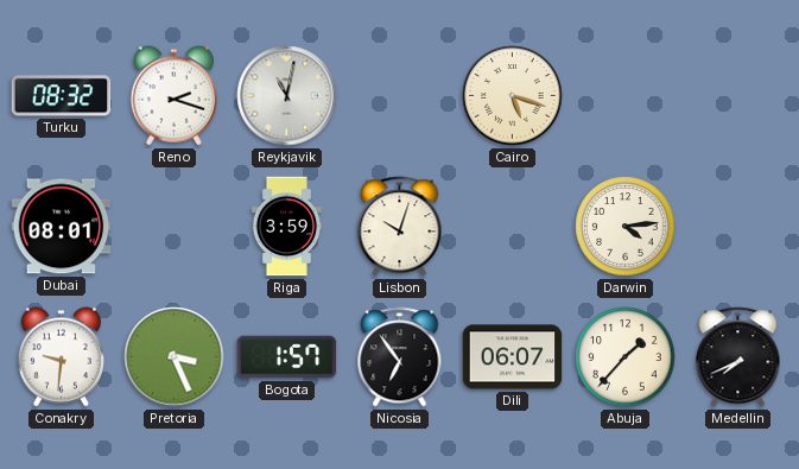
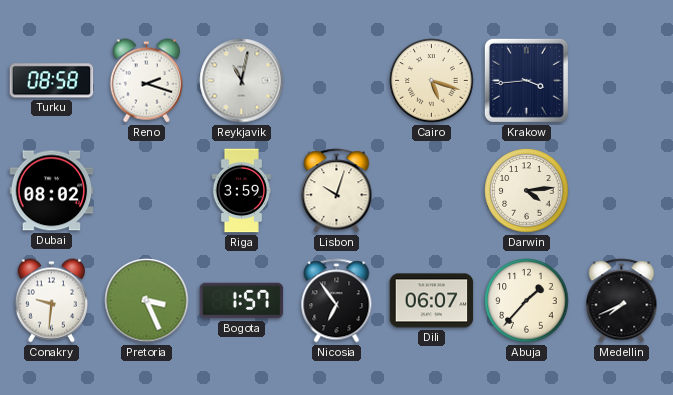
Turku: 08:32 -> 08:58 (52, 81)
Krakow: none -> 3:44 (526, 80)
Dubai: 08:01 -> 08:02 (52, 191)
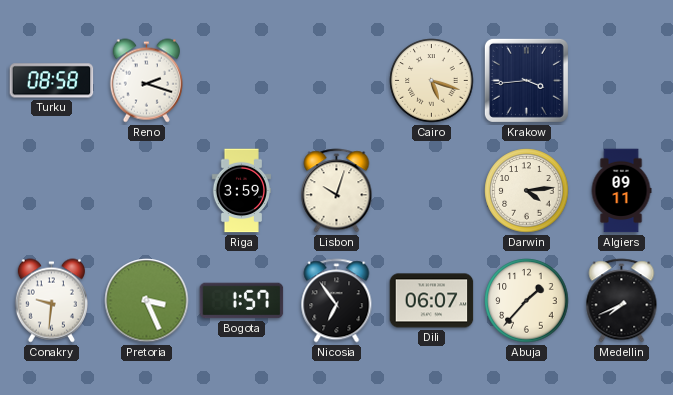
Reykjavik: 11:02 -> none (242, 81)
Dubai: 08:02 -> none (52, 191)
Algiers: none -> 09:11 (621, 191)
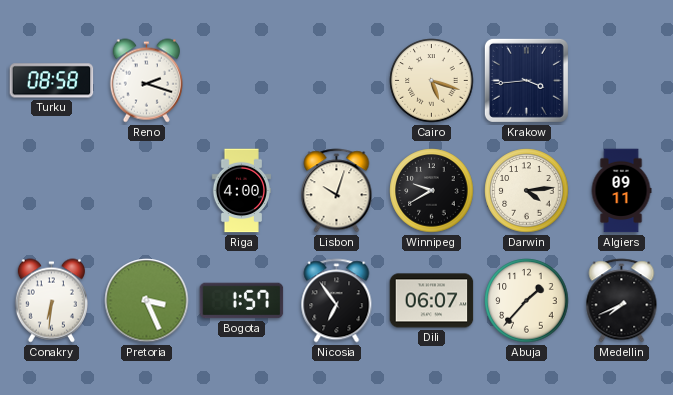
Riga: 3:59 -> 4:00 (241, 191)
Winnipeg: none -> 9:40 (432, 191)
Conakry: 9:31 -> 6:31 (51, 301)
